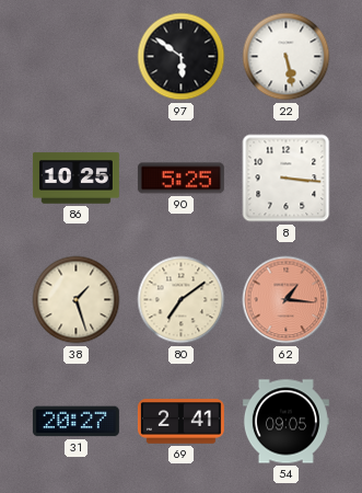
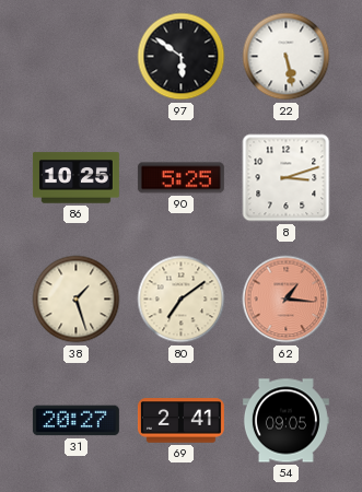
8: 3:16 -> 3:12 (287, 178)
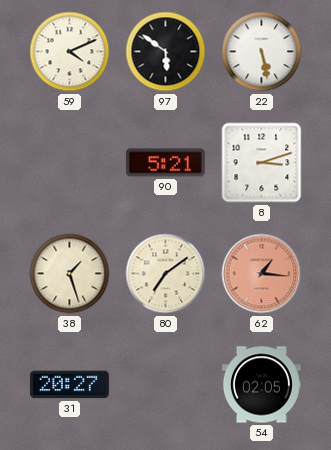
59: none -> 4:11 (70, 52)
86: 10:25 -> none (75, 178)
90: 5:25 -> 5:21 (165, 163)
69: 2:41 -> none (180, 421)
54: 09:05 -> 02:05 (261, 385)
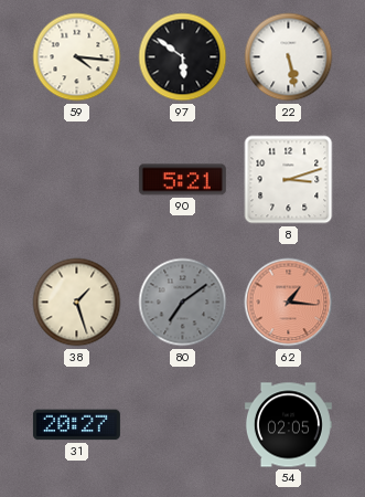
59: 4:11 -> 4:16 (77, 57)
80 dial: cream -> grey (183, 303)
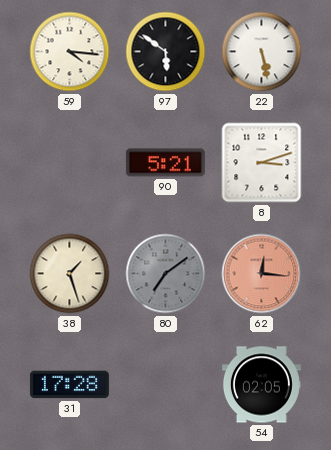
62: 1:16 -> 12:16 (262, 274)
31: 20:27 -> 17:28 (69, 385)
